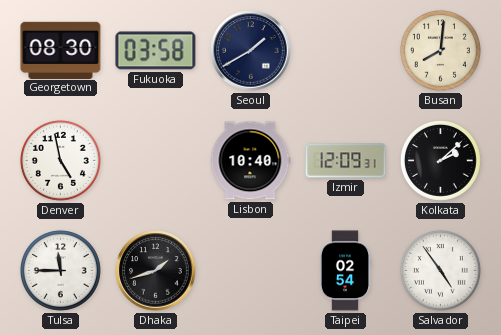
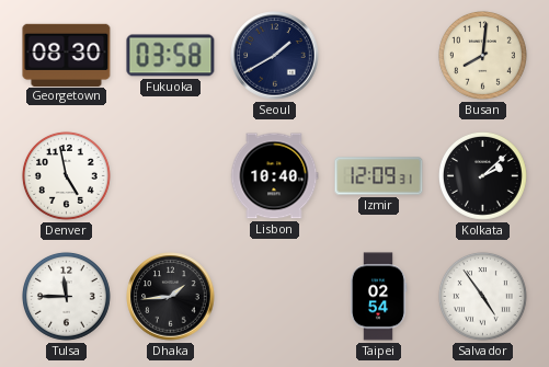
Dhaka: 1:42 -> 1:44 (171, 297)
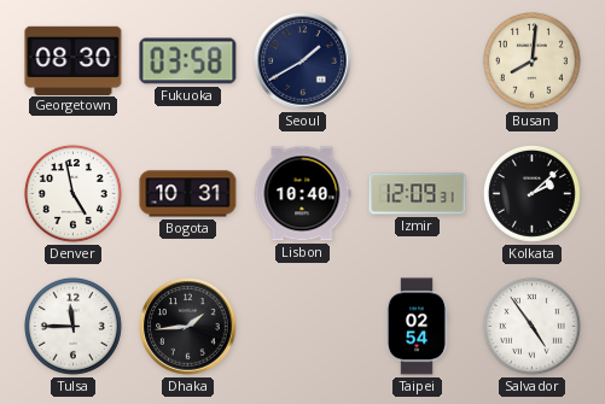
Bogota: none -> 10:31 (188, 194)
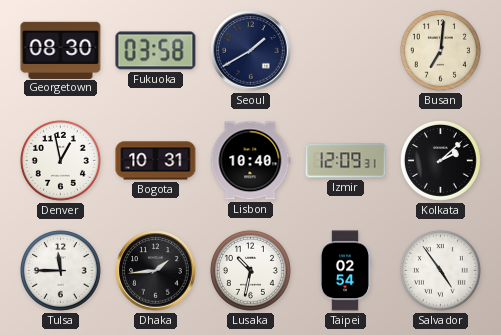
Busan: 8:01 -> 7:01 (440, 50)
Denver: 4:58 -> 12:58 (60, 160)
Lusaka: none -> 10:32 (250, 270)
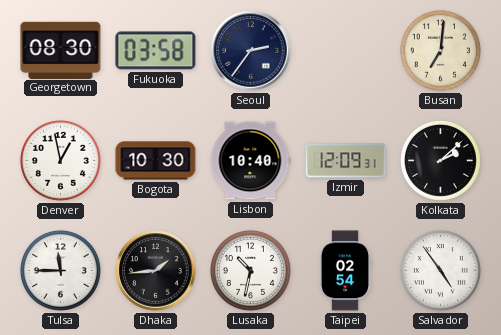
Seoul: 1:40 -> 2:36 (251, 51)
Bogota: 10:31 -> 10:30 (156, 161)
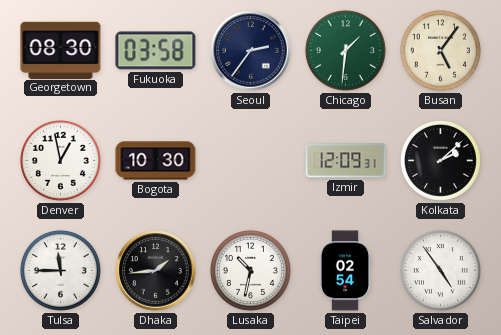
Chicago: none -> 1:31 (345, 50)
Busan: 7:01 -> 5:06 (440, 50)
Lisbon: 10:40 -> none (250, 161)
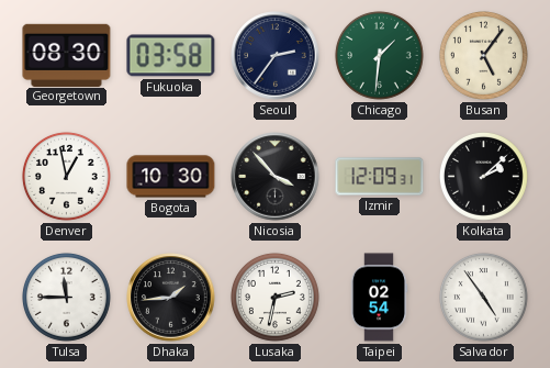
Nicosia: none -> 3:53 (276, 177)
Lusaka: 10:32 -> 2:32 (274, 297)
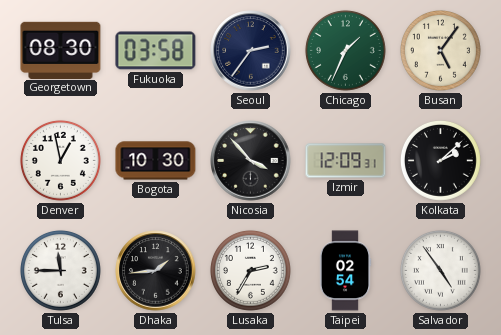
Chicago: 1:31 -> 1:34 (345, 50)
Lusaka: 2:32 -> 2:35 (250, 270)
